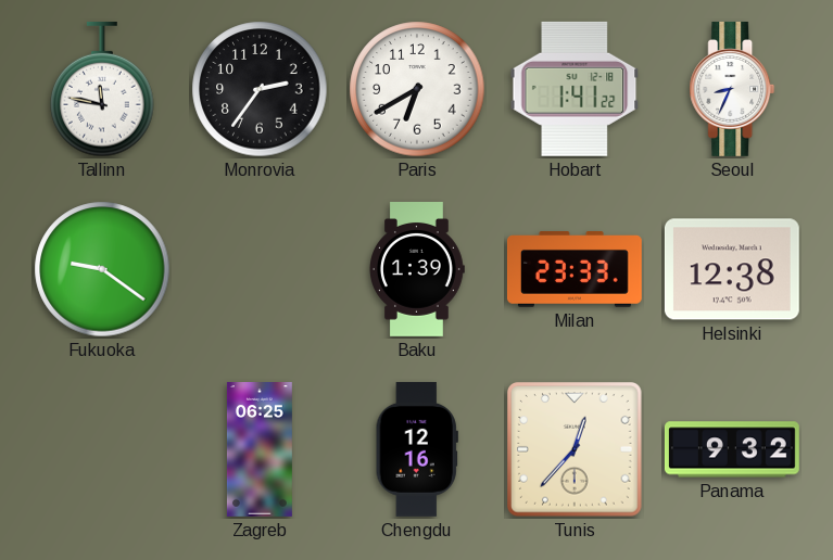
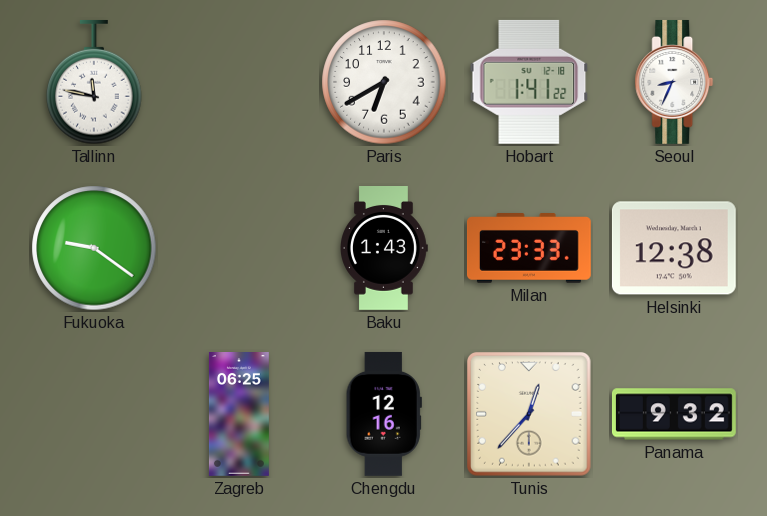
Monrovia: 2:36 -> none (260, 89)
Baku: 1:39 -> 1:43 (384, 249)
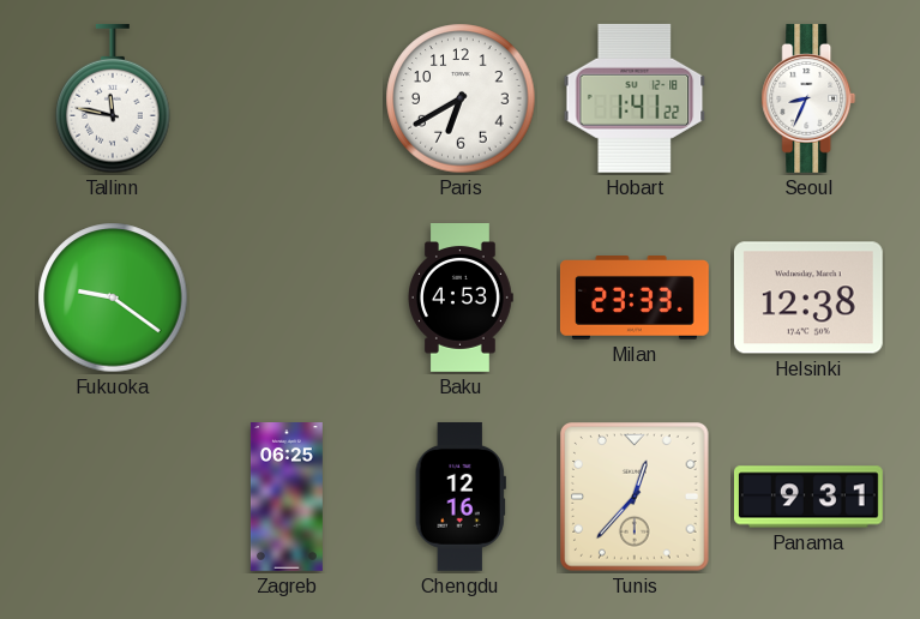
Baku: 1:43 -> 4:53 (461, 299)
Panama: 9:32 -> 9:31 (808, 497)
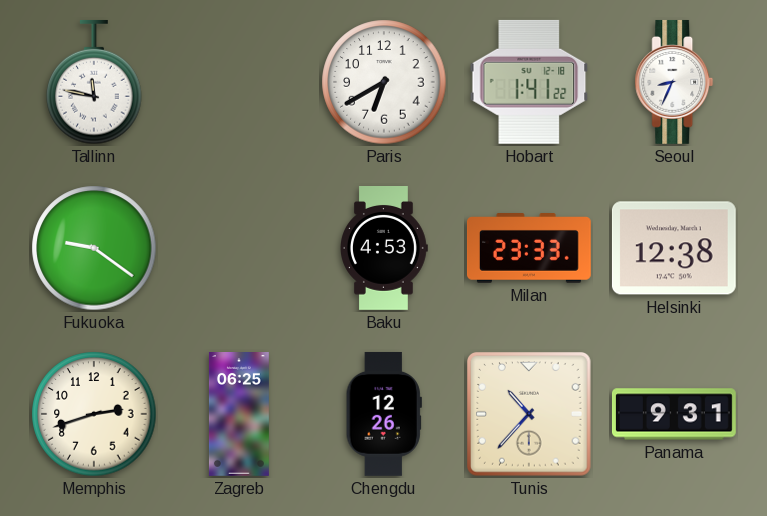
Memphis: none -> 2:42 (94, 414)
Chengdu: 12:16 -> 12:26 (384, 414)
Tunis: 12:37 -> 10:37 (529, 414)
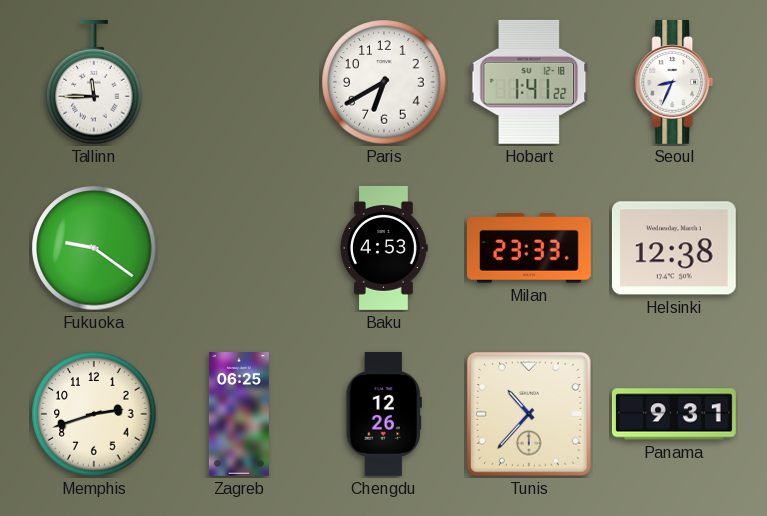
Tallinn: 11:47 -> 11:45 (94, 82)
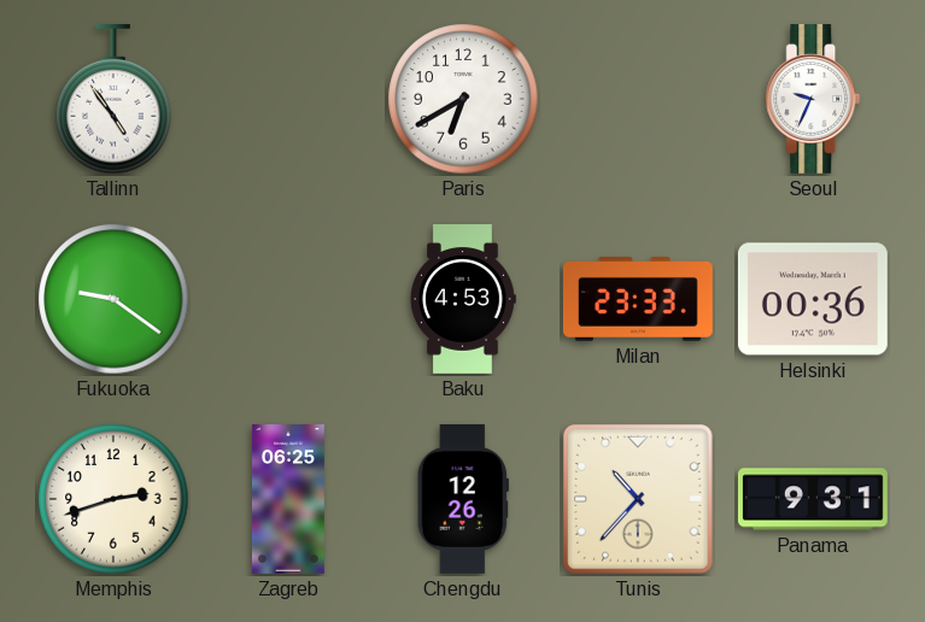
Tallinn: 11:45 -> 4:54 (113, 99)
Hobart: 1:41 -> none (529, 82)
Seoul: 8:34 -> 9:34 (813, 99)
Helsinki: 12:38 -> 00:36 (813, 299)
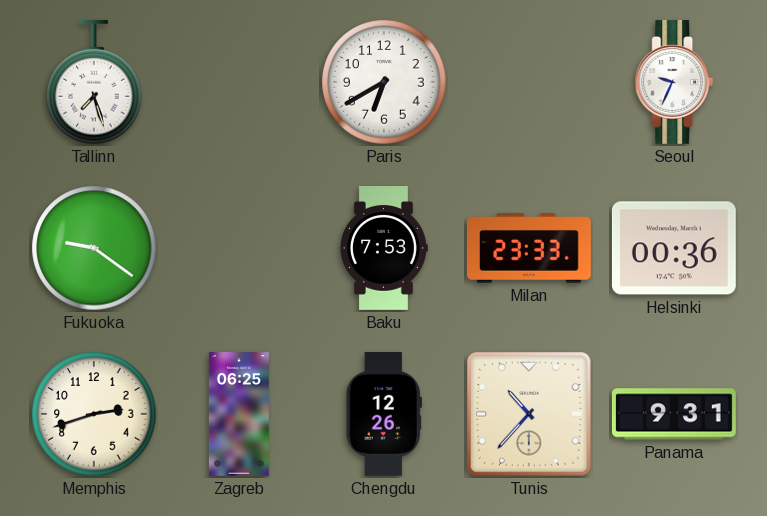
Tallinn: 4:54 -> 7:27 (94, 82)
Baku: 4:53 -> 7:53 (384, 249)
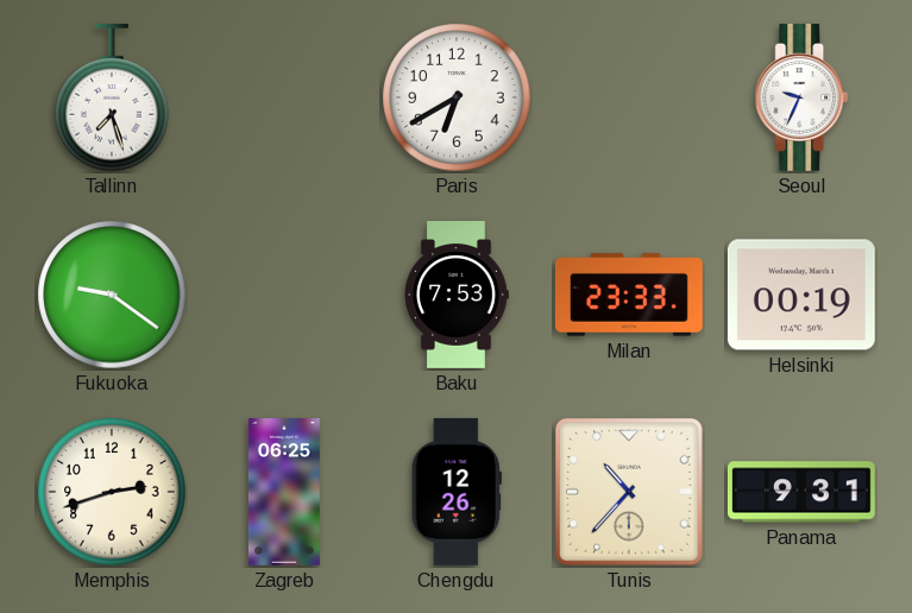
Helsinki: 00:36 -> 00:19 (801, 295)
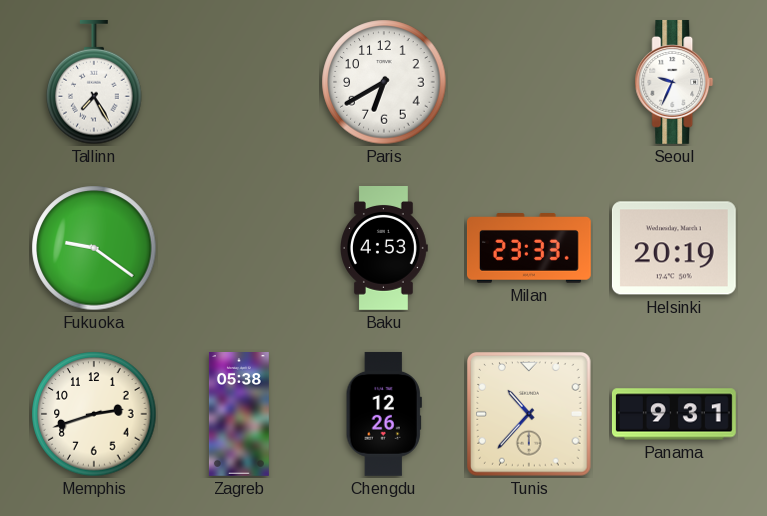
Tallinn: 7:27 -> 7:25 (94, 82)
Baku: 7:53 -> 4:53 (384, 249)
Helsinki: 00:19 -> 20:19 (674, 248)
Zagreb: 06:25 -> 05:38 (239, 415)
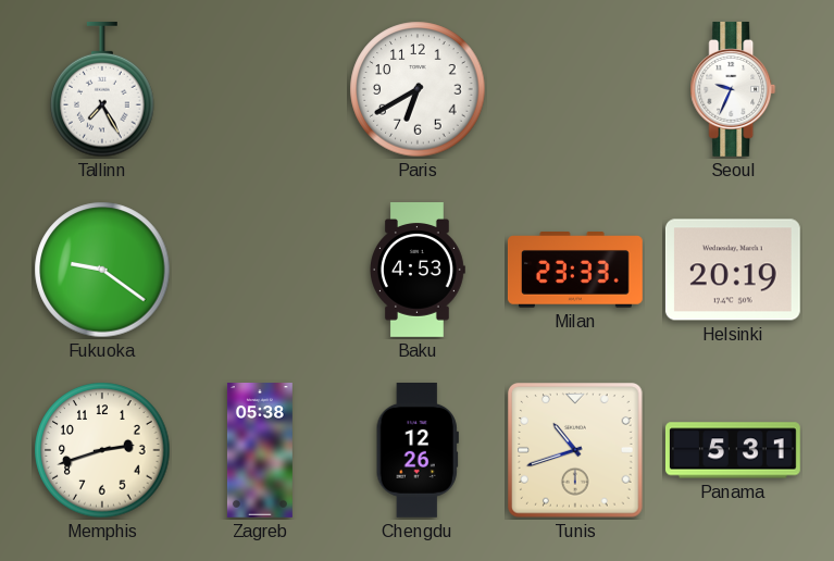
Tunis: 10:37 -> 10:42 (575, 450)
Panama: 9:31 -> 5:31 (733, 450)
